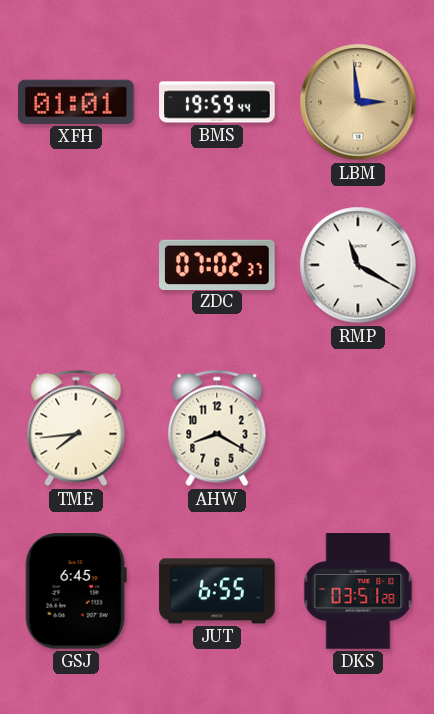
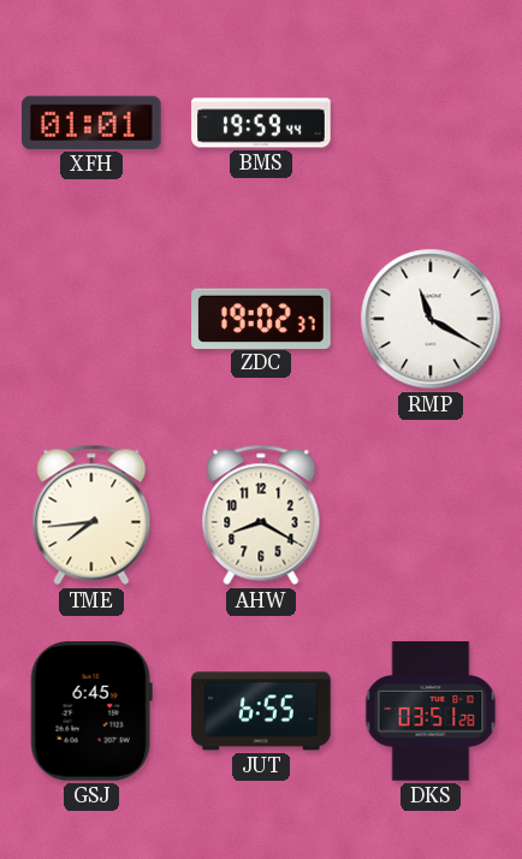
LBM: 2:59 -> none (358, 102)
ZDC: 07:02 -> 19:02 (261, 318)
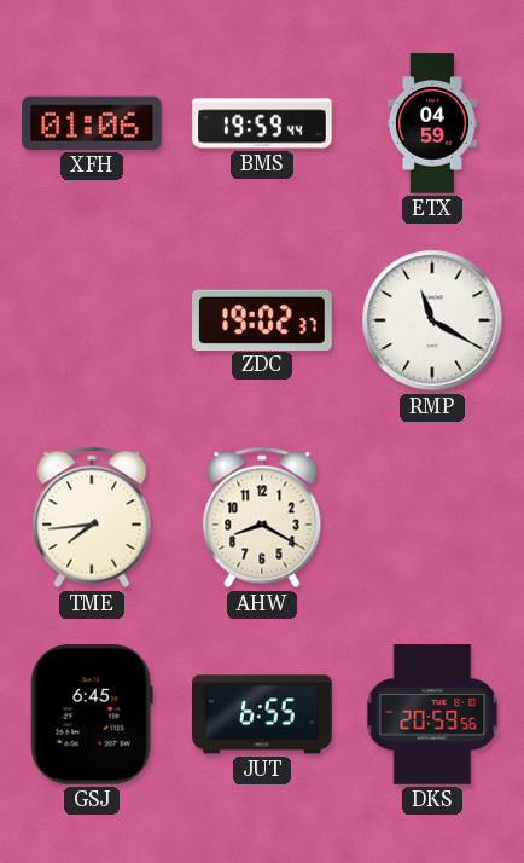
XFH: 01:01 -> 01:06 (93, 123)
ETX: none -> 04:59 (432, 123)
DKS: 03:51 -> 20:59 (432, 714)
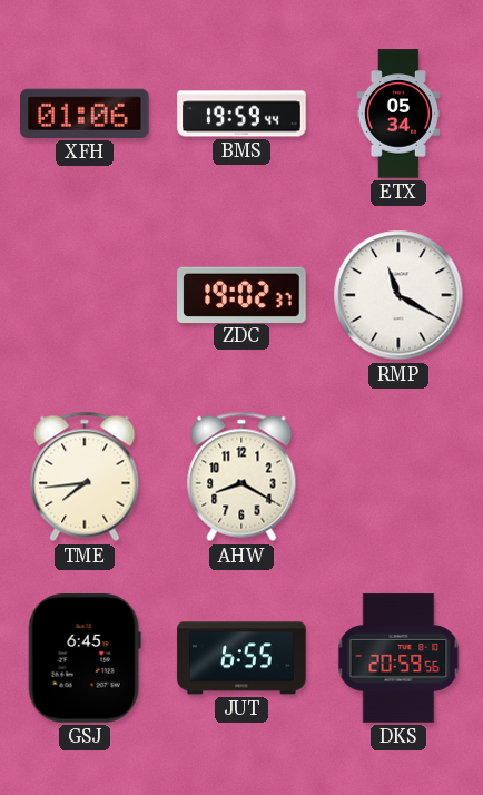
ETX: 04:59 -> 05:34 (398, 114)
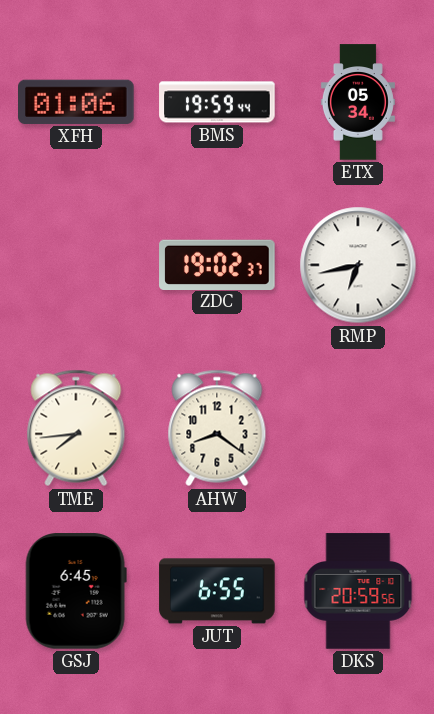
RMP: 11:20 -> 6:43 (358, 265)
AHW: 8:20 -> 8:21 (217, 428)
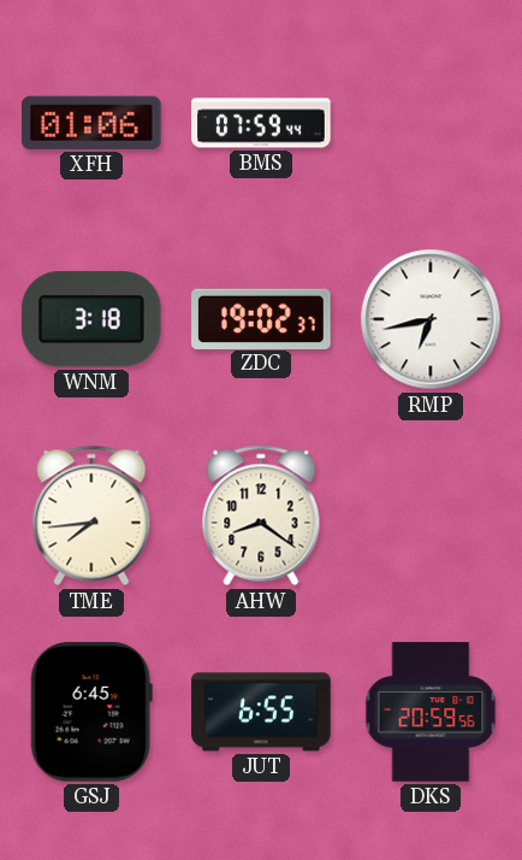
BMS: 19:59 -> 07:59 (261, 123)
ETX: 05:34 -> none (358, 102)
WNM: none -> 3:18 (91, 319)
